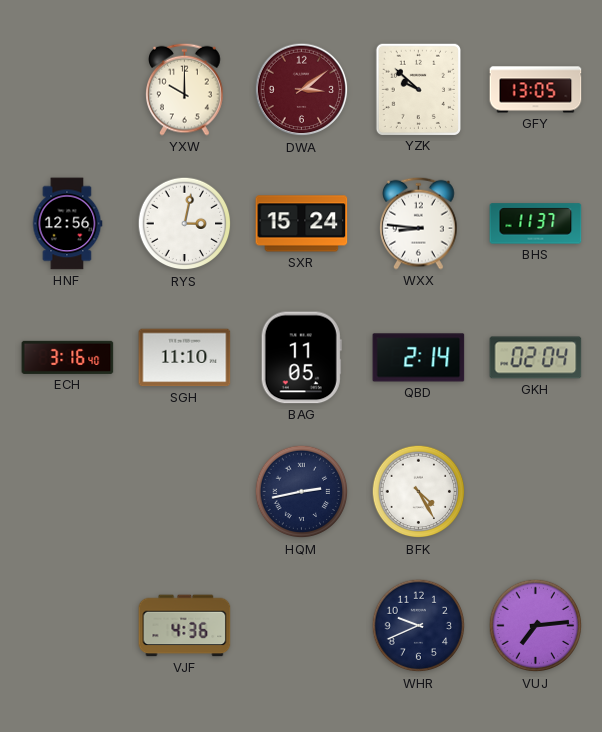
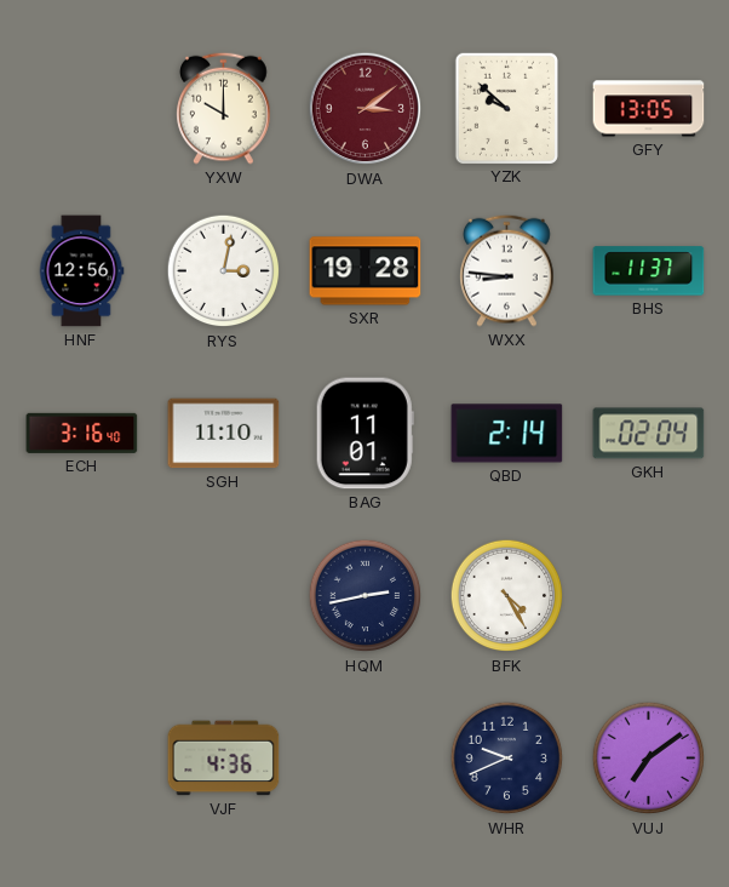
SXR: 15:24 -> 19:28 (366, 271)
BAG: 11:05 -> 11:01 (364, 434)
VUJ: 7:14 -> 7:09 (649, 759)
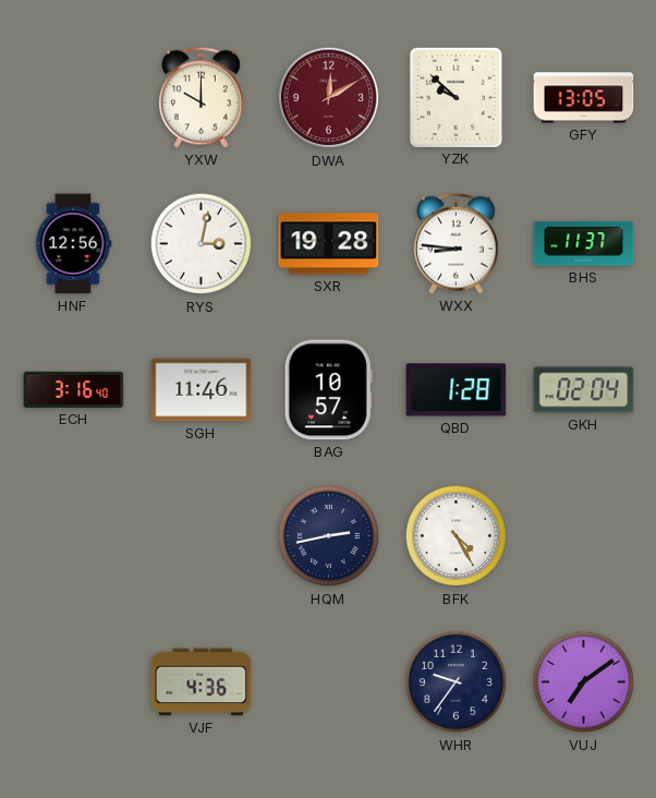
DWA: 3:09 -> 12:10 (329, 98)
SGH: 11:10 -> 11:46 (202, 390)
BAG: 11:01 -> 10:57 (328, 390)
QBD: 2:14 -> 1:28 (457, 390)
WHR: 9:41 -> 9:36 (457, 682)
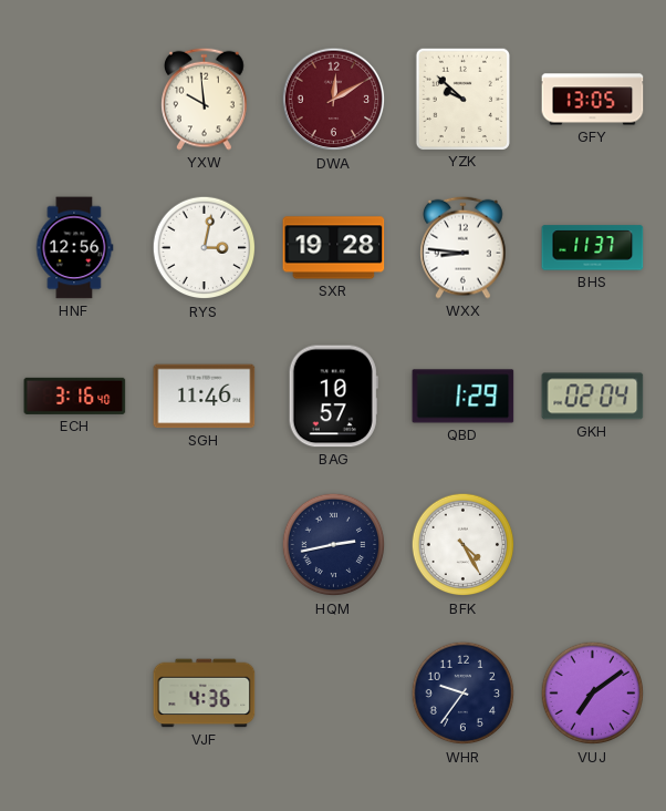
YXW: 10:00 -> 9:59 (205, 99)
QBD: 1:28 -> 1:29 (464, 397)
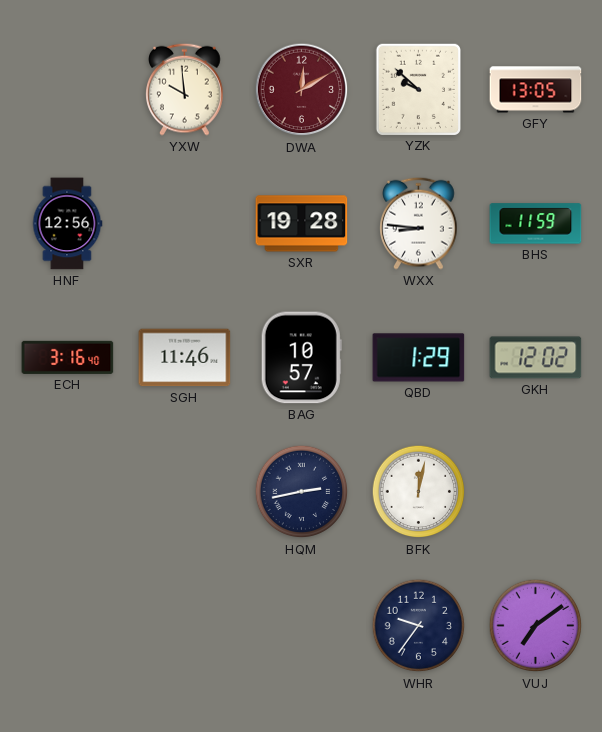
RYS: 3:02 -> none (205, 248)
BHS: 11:37 -> 11:59 (536, 224)
GKH: 02:04 -> 12:02 (536, 358)
BFK: 4:25 -> 12:02 (419, 492)
VJF: 4:36 -> none (205, 694)
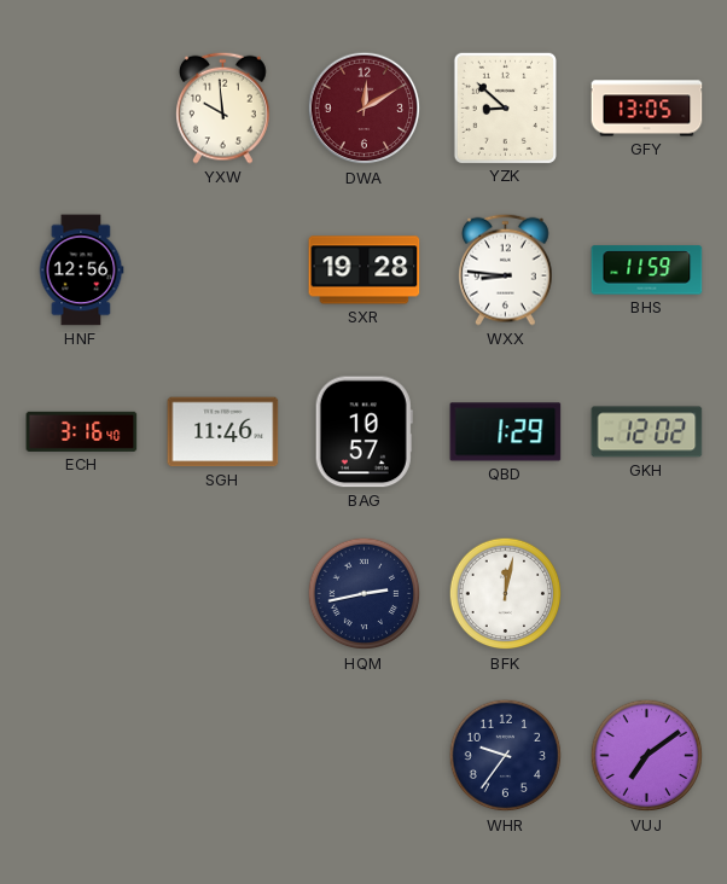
YZK: 9:52 -> 8:52 (505, 107)
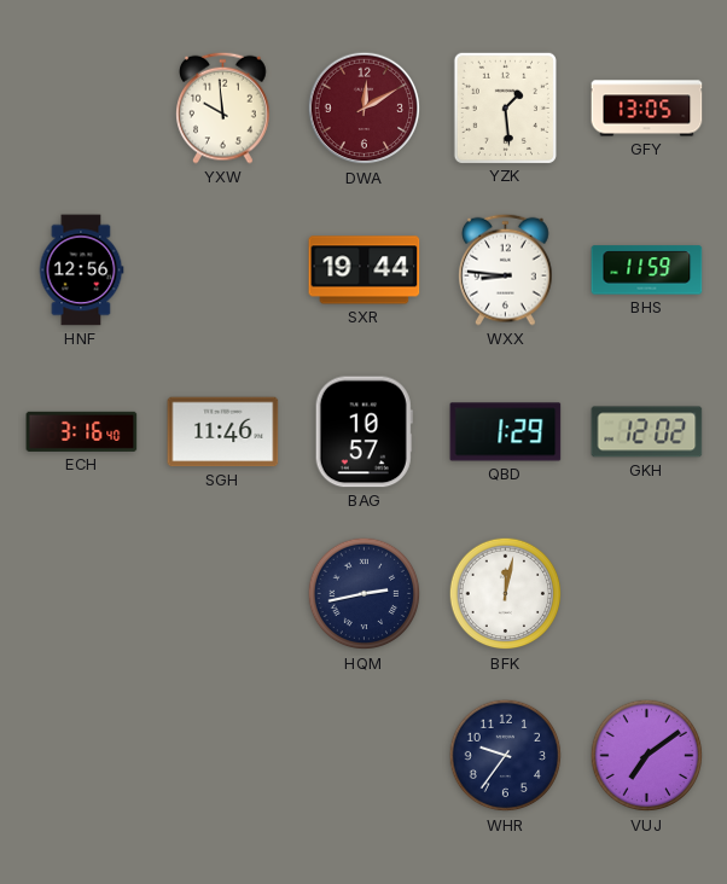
YZK: 8:52 -> 1:29 (505, 107)
SXR: 19:28 -> 19:44 (365, 271)
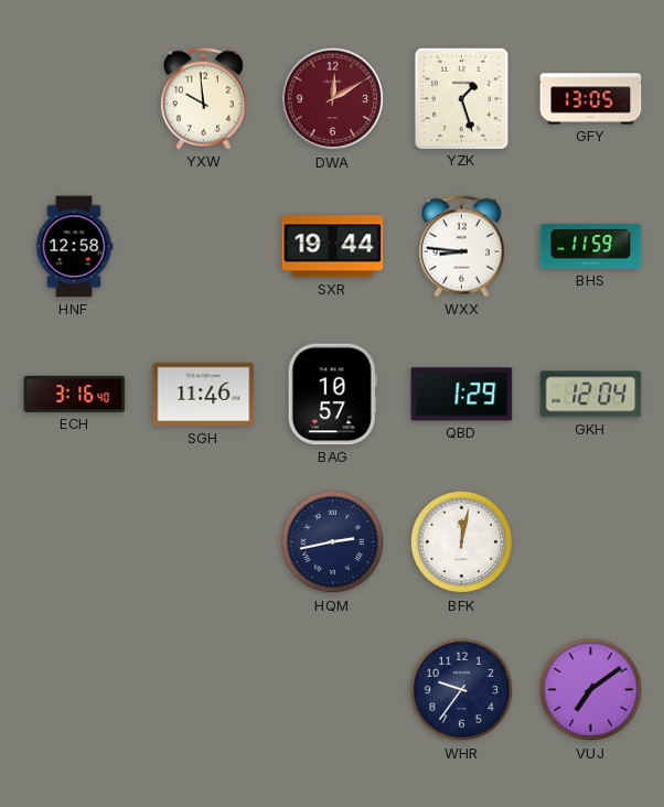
YZK: 1:29 -> 1:27 (461, 98)
HNF: 12:56 -> 12:58 (74, 247)
GKH: 12:02 -> 12:04 (591, 395)
